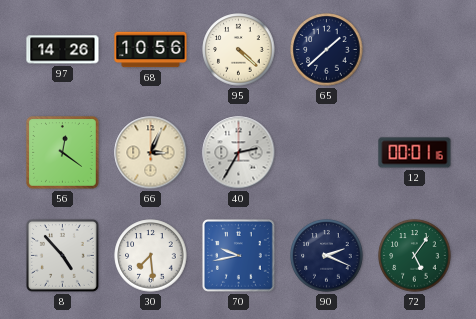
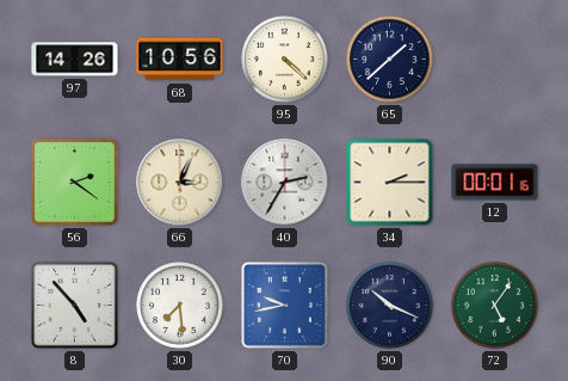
56: 12:21 -> 2:21 (75, 183)
34: none -> 2:15 (390, 183)
90: 2:19 -> 10:19 (390, 306)
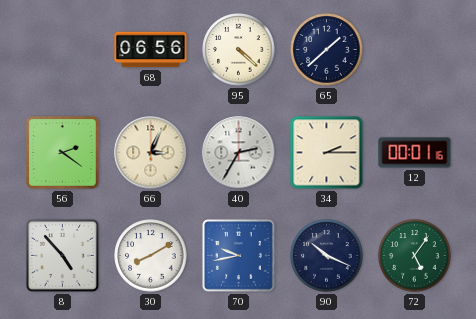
97: 14:26 -> none (75, 60)
68: 10:56 -> 06:56 (151, 50)
30: 7:29 -> 8:10 (151, 256)
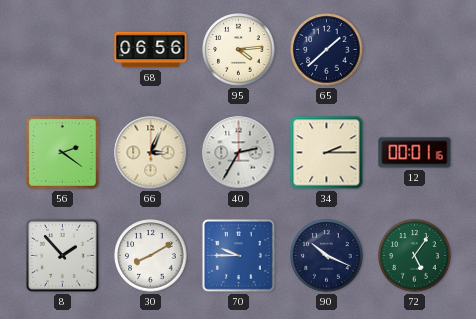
95: 4:22 -> 4:14 (239, 50)
8: 4:53 -> 1:53 (62, 255)
70: 9:43 -> 9:45 (238, 255)
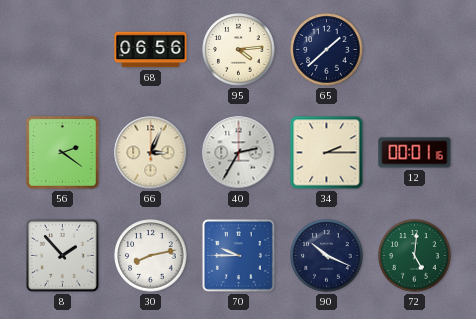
30: 8:10 -> 8:13 (151, 256)
72: 5:06 -> 5:01 (415, 256)
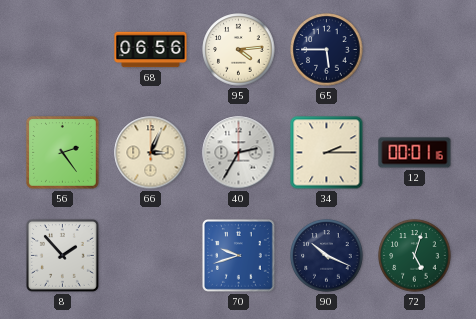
65: 1:38 -> 5:45 (327, 50)
56: 2:21 -> 2:24 (63, 153)
30: 8:13 -> none (151, 256)
70: 9:45 -> 9:42 (238, 255)
72: 5:01 -> 5:03 (415, 256)
